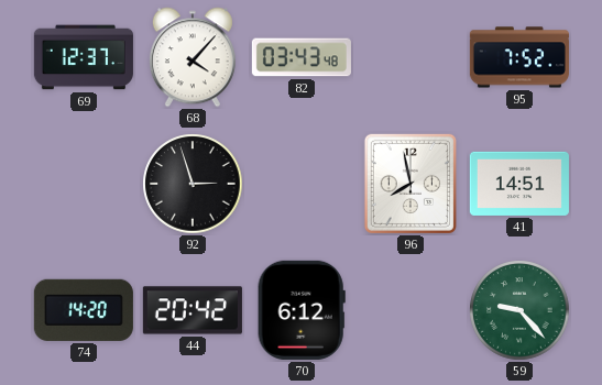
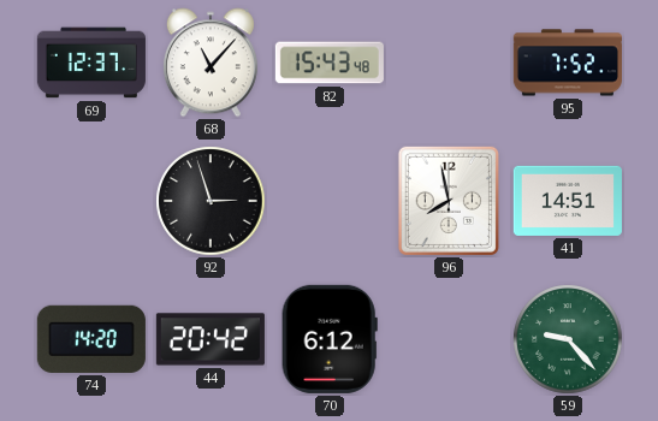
68: 4:07 -> 11:07 (211, 63)
82: 03:43 -> 15:43 (330, 63)
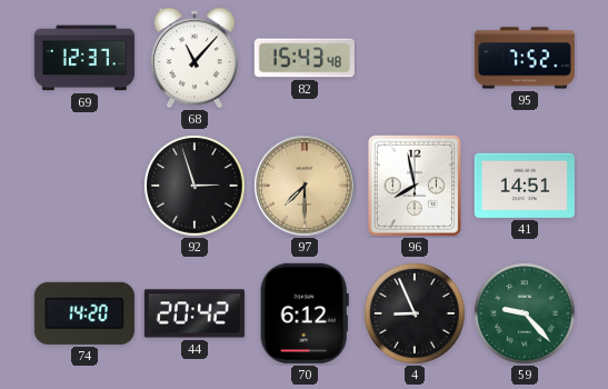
97: none -> 7:30 (305, 186)
4: none -> 8:56 (415, 313)
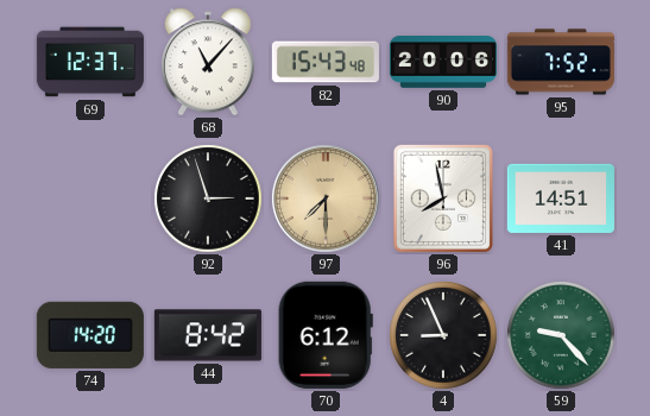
90: none -> 20:06 (443, 62)
44: 20:42 -> 8:42 (208, 335)
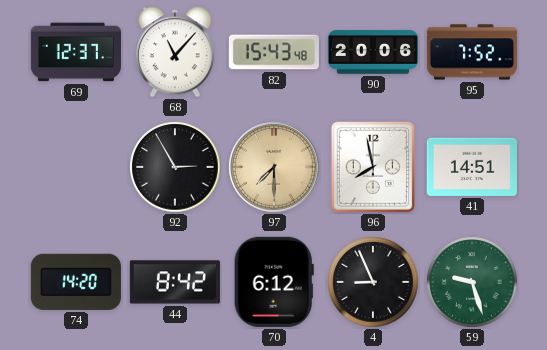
92: 2:57 -> 2:55 (175, 167)
59: 9:23 -> 9:27 (472, 282)
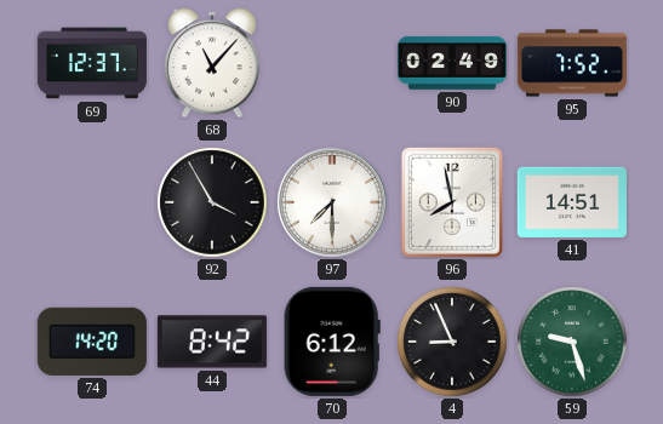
82: 15:43 -> none (274, 52)
90: 20:06 -> 02:49 (452, 63)
92: 2:55 -> 3:55 (212, 202)
97 dial: champagne -> white (332, 202)
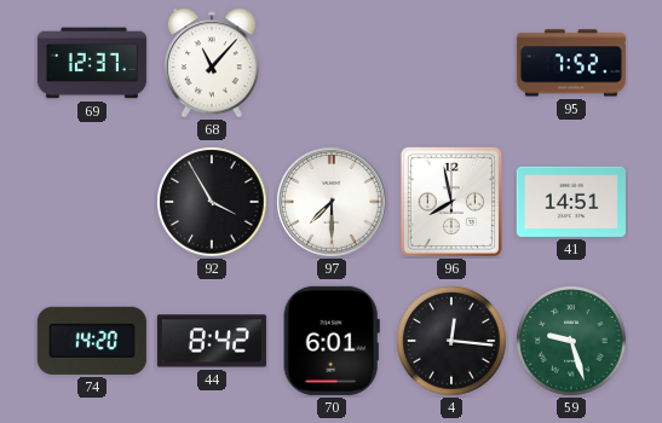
90: 02:49 -> none (452, 63)
70: 6:12 -> 6:01 (332, 341)
4: 8:56 -> 12:16 (451, 341)
